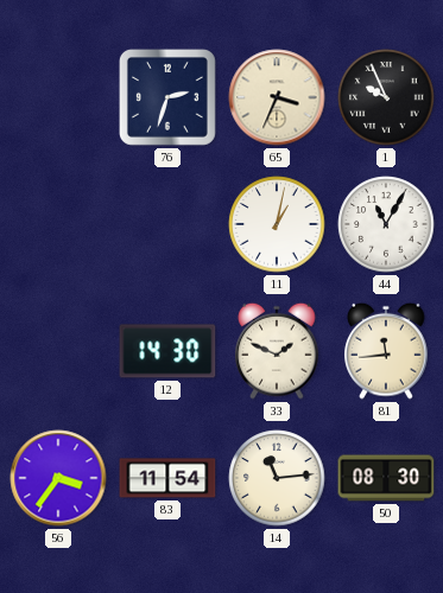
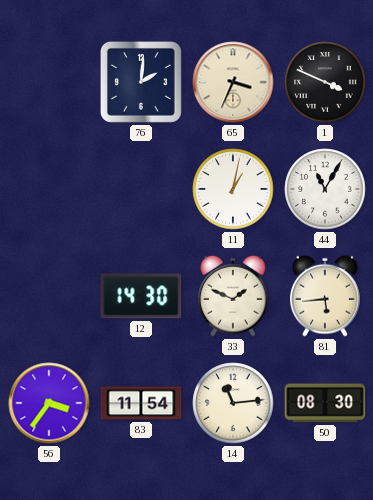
76: 2:33 -> 2:01 (141, 82)
1: 9:56 -> 3:49 (325, 82)
81: 11:44 -> 5:44 (325, 296)
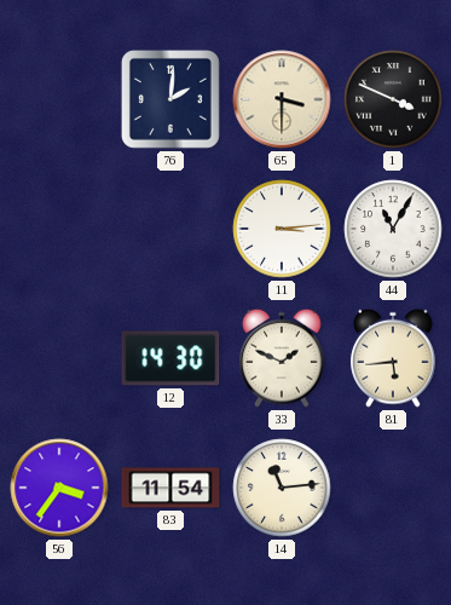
65: 3:34 -> 3:30 (282, 99)
11: 1:02 -> 3:14 (282, 229)
50: 08:30 -> none (325, 403)
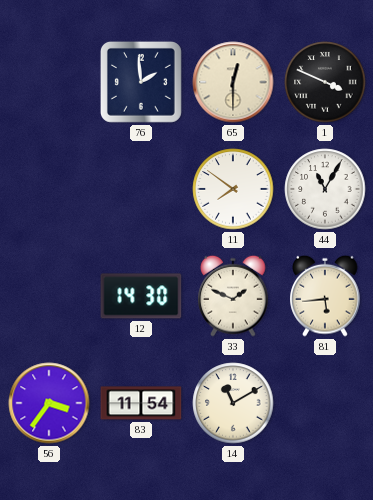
76: 2:01 -> 1:59 (141, 82)
65: 3:30 -> 12:30 (233, 82)
11: 3:14 -> 7:51 (233, 189)
14: 11:14 -> 11:10 (233, 403)
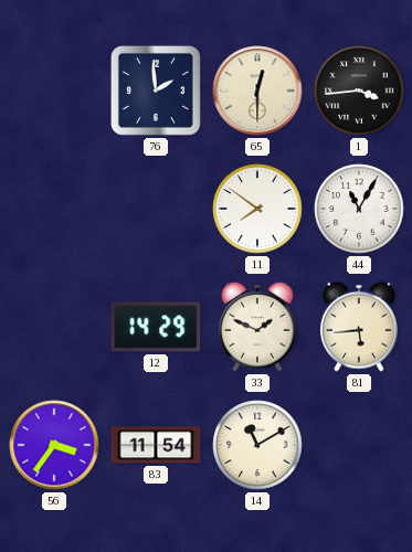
1: 3:49 -> 3:44 (359, 91)
12: 14:30 -> 14:29 (156, 327)
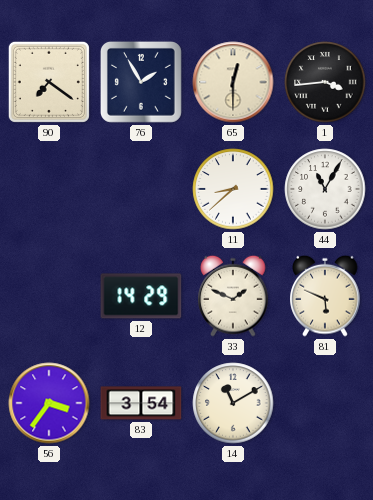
90: none -> 7:21 (49, 82)
76: 1:59 -> 1:55 (141, 82)
11: 7:51 -> 8:38 (233, 189)
81: 5:44 -> 5:49 (325, 296)
83: 11:54 -> 3:54 (141, 403)
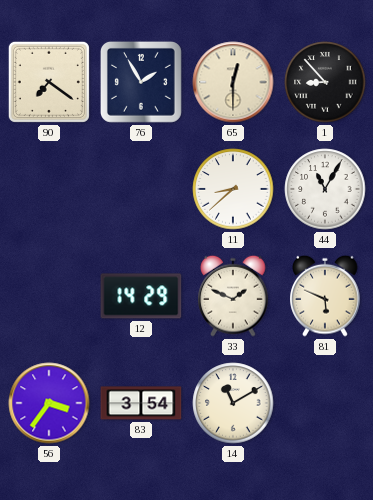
1: 3:44 -> 8:53 (325, 82)
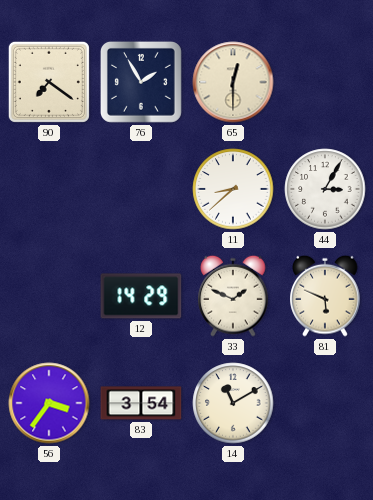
1: 8:53 -> none (325, 82)
44: 11:05 -> 3:05 (325, 189)
